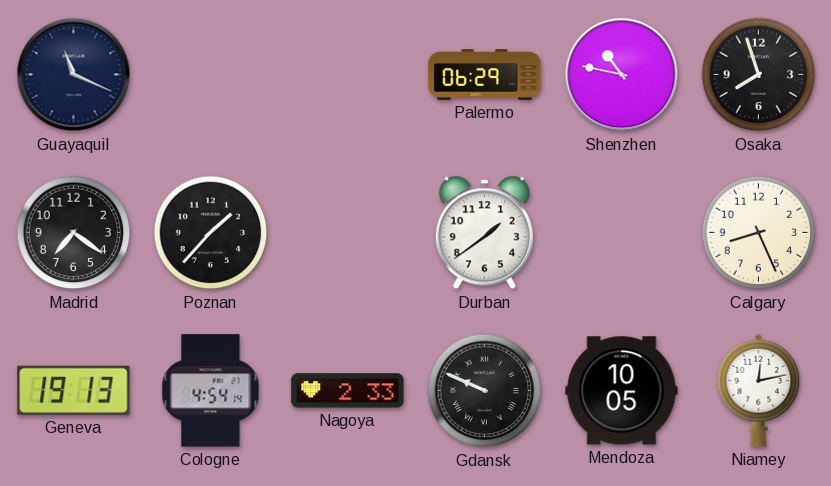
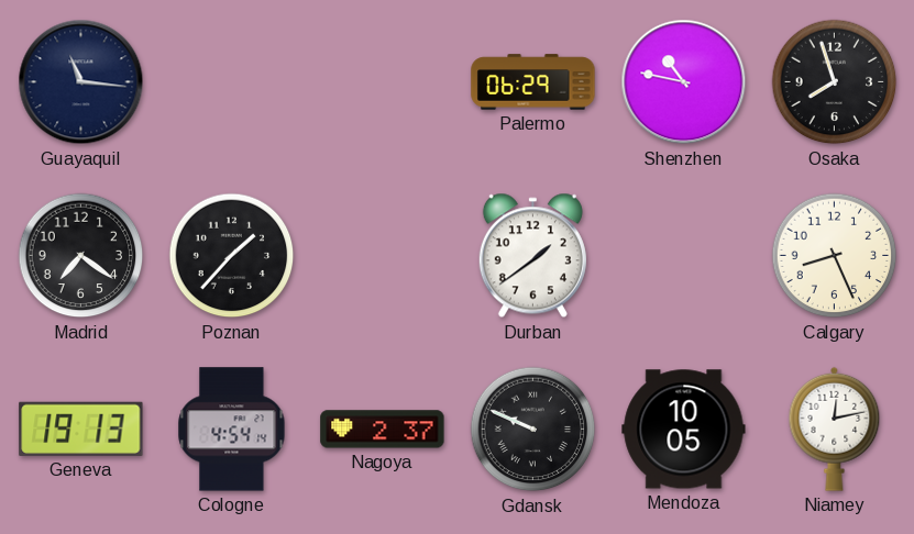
Guayaquil: 11:19 -> 11:16 (81, 82)
Nagoya: 2:33 -> 2:37 (383, 430)
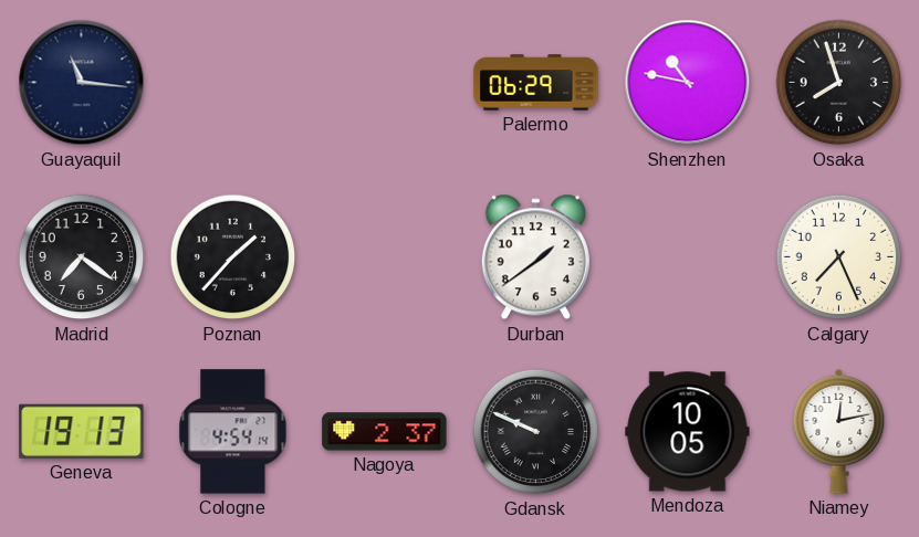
Calgary: 8:26 -> 7:26 (839, 257)
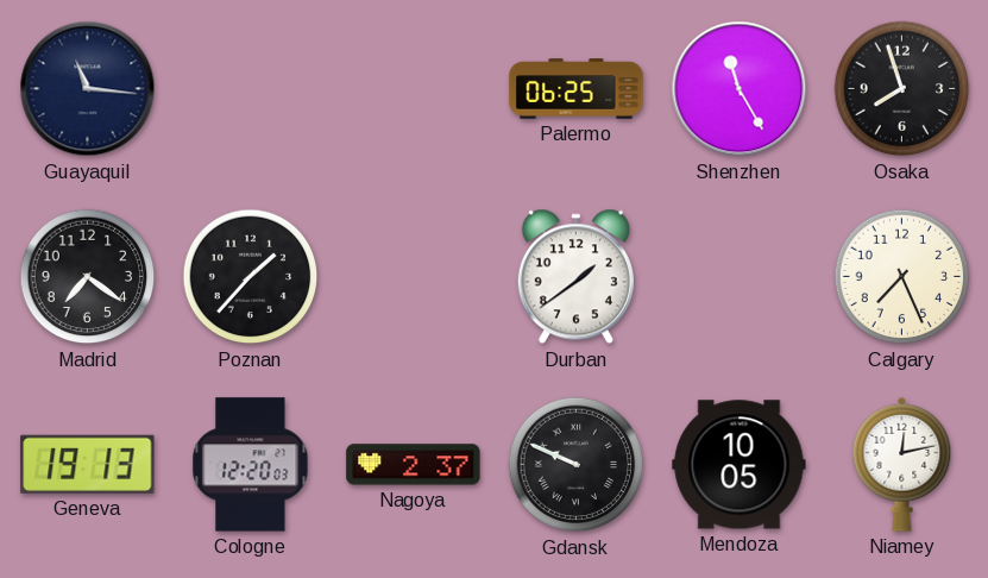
Palermo: 06:29 -> 06:25 (577, 89)
Shenzhen: 10:47 -> 11:25 (740, 89)
Cologne: 4:54 -> 12:20 (251, 465)
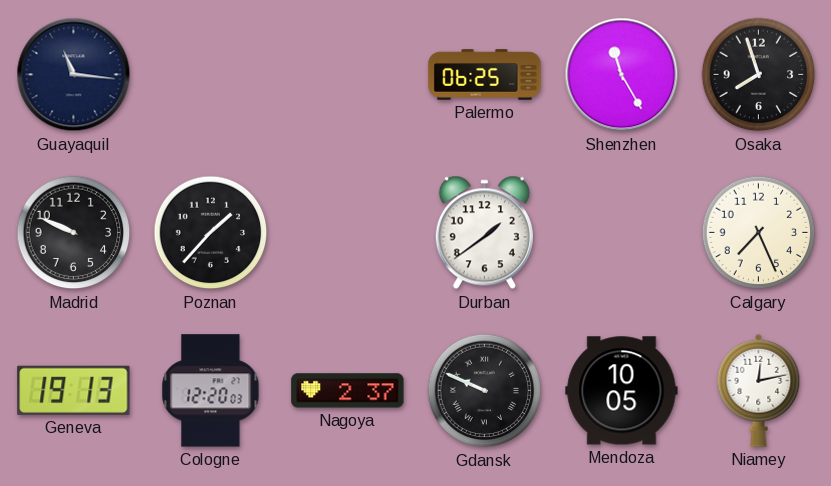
Madrid: 7:21 -> 9:49 (74, 233)
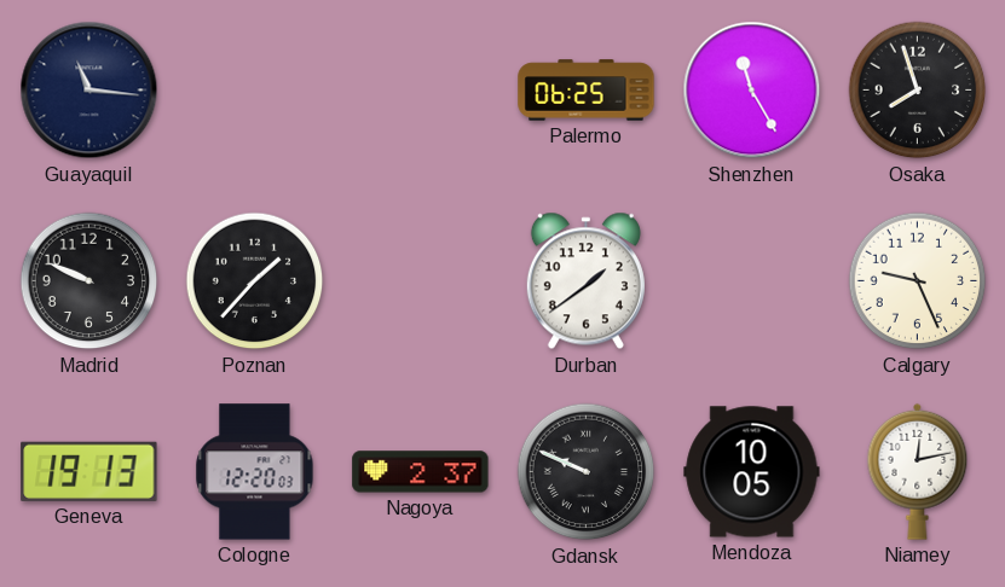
Calgary: 7:26 -> 9:26 (918, 281)
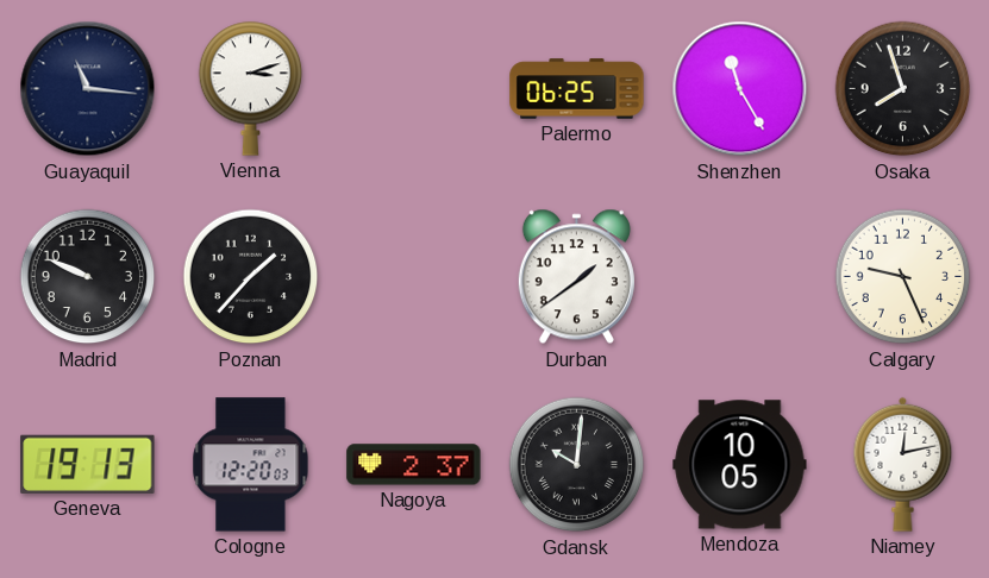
Vienna: none -> 3:12 (251, 88)
Gdansk: 9:49 -> 10:01 (577, 465)
